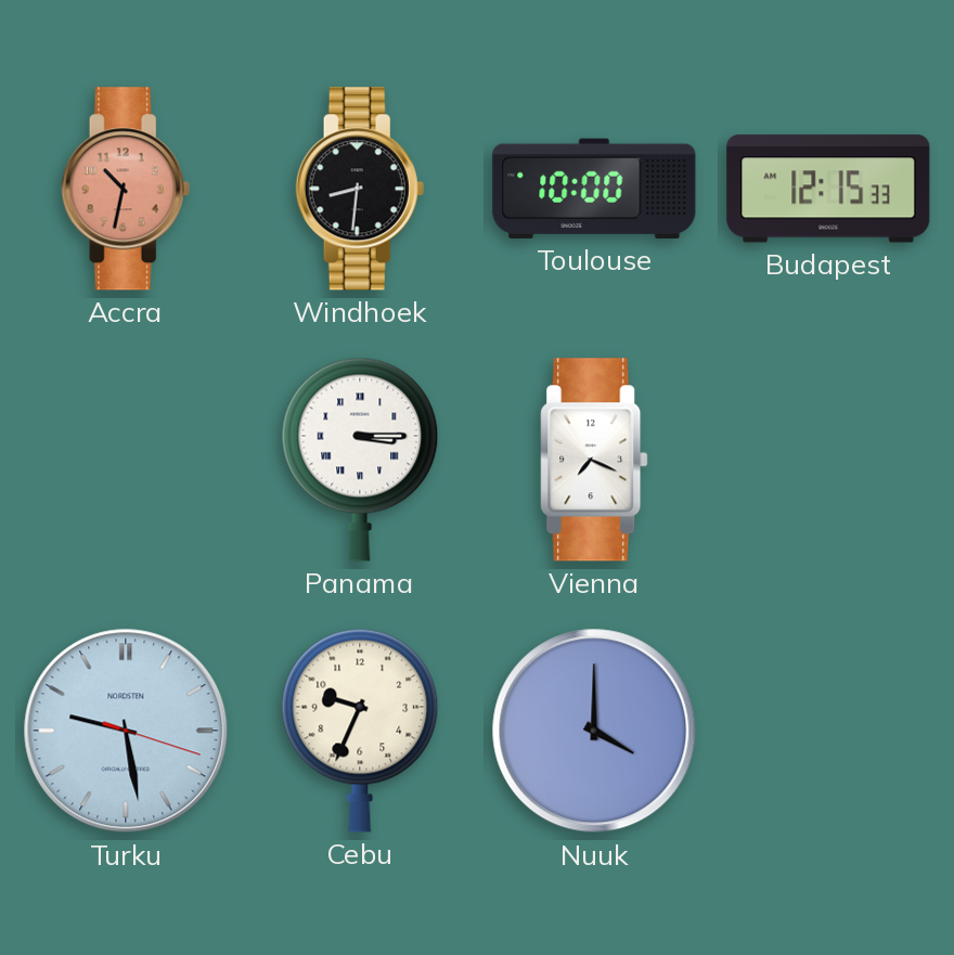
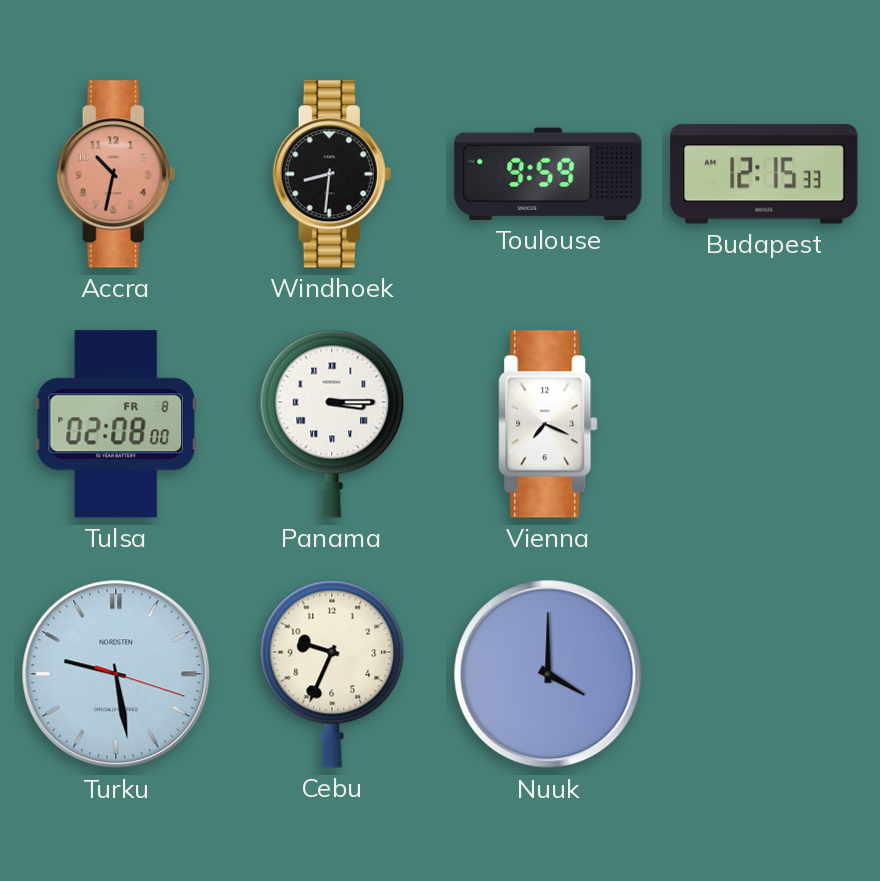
Toulouse: 10:00 -> 9:59 (548, 174)
Tulsa: none -> 02:08 (115, 424)
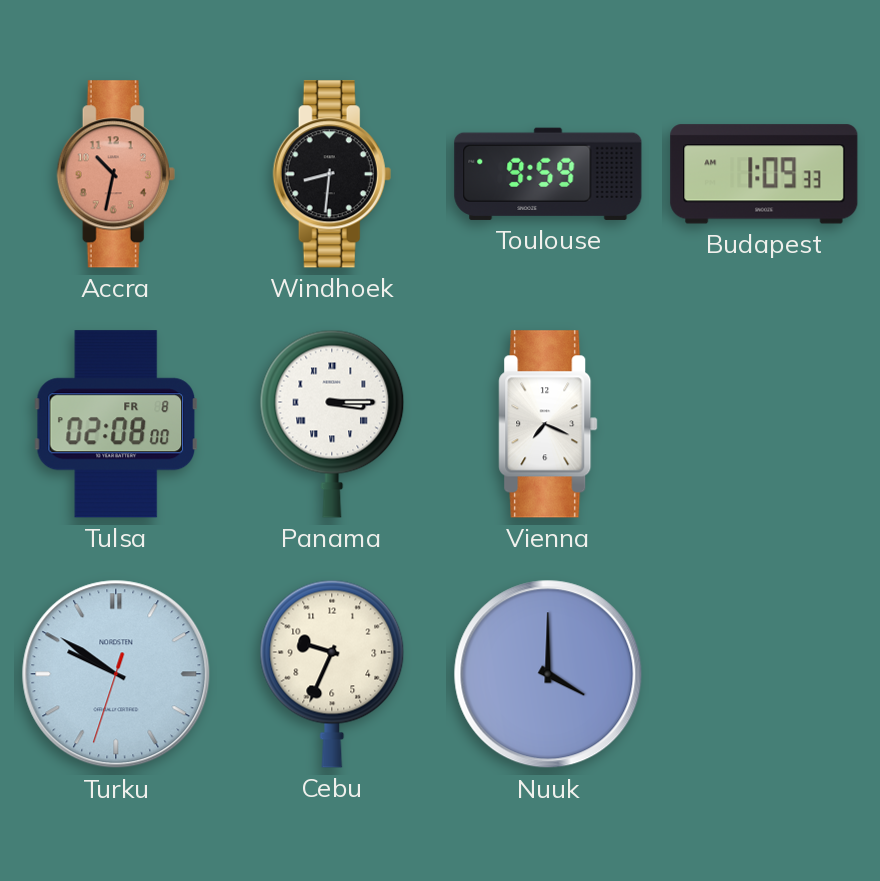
Budapest: 12:15 -> 1:09 (764, 174)
Turku: 9:28 -> 9:50 (116, 674)
